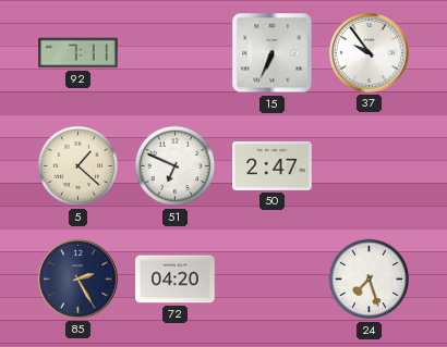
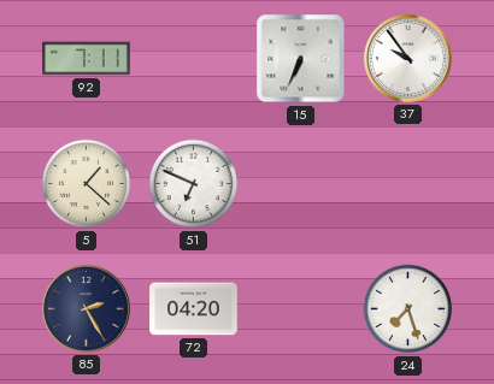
50: 2:47 -> none (273, 165)
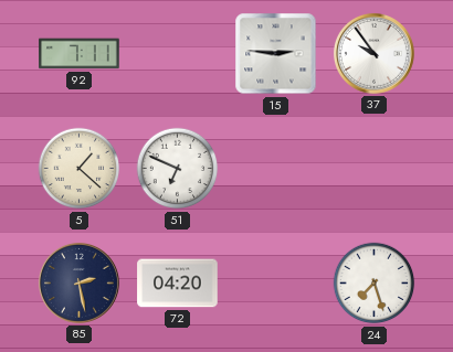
15: 6:34 -> 2:46 (276, 54)
85: 2:25 -> 2:28 (78, 282)
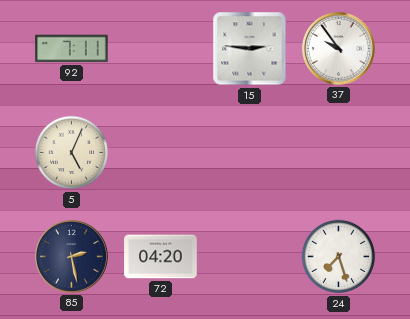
5: 1:22 -> 5:04 (72, 153)
51: 6:49 -> none (178, 169)
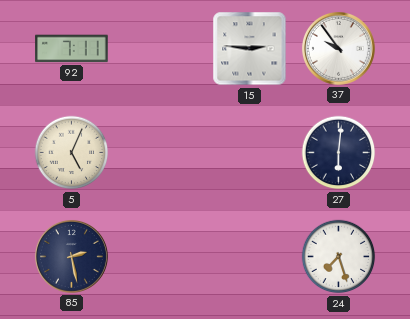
27: none -> 6:01 (339, 153)
72: 04:20 -> none (161, 257)
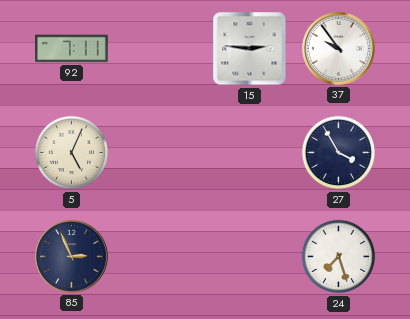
27: 6:01 -> 3:55 (339, 153)
85: 2:28 -> 2:56 (71, 256)
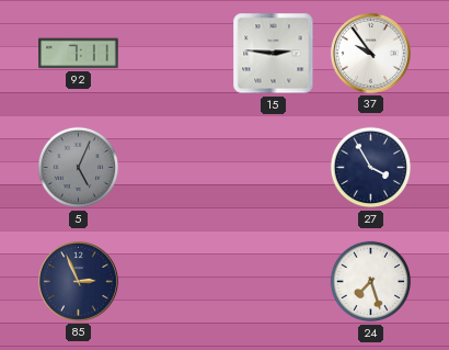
5 dial: cream -> grey (79, 168)
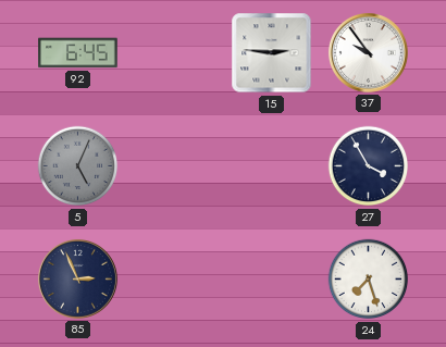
92: 7:11 -> 6:45 (78, 53)
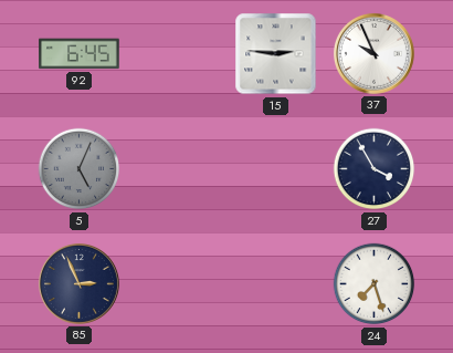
37: 9:54 -> 9:56 (373, 53)
